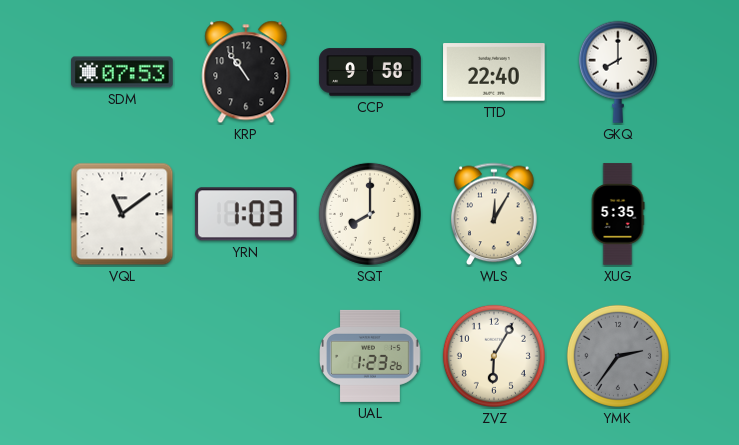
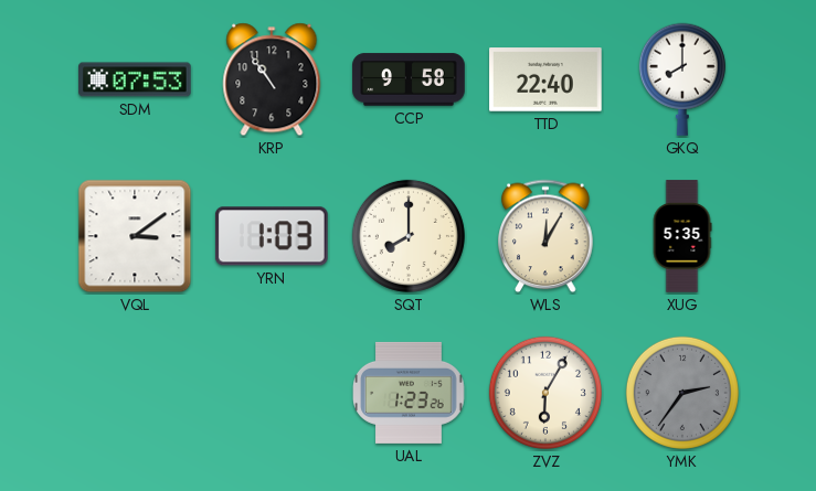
VQL: 11:09 -> 3:09 (135, 236)
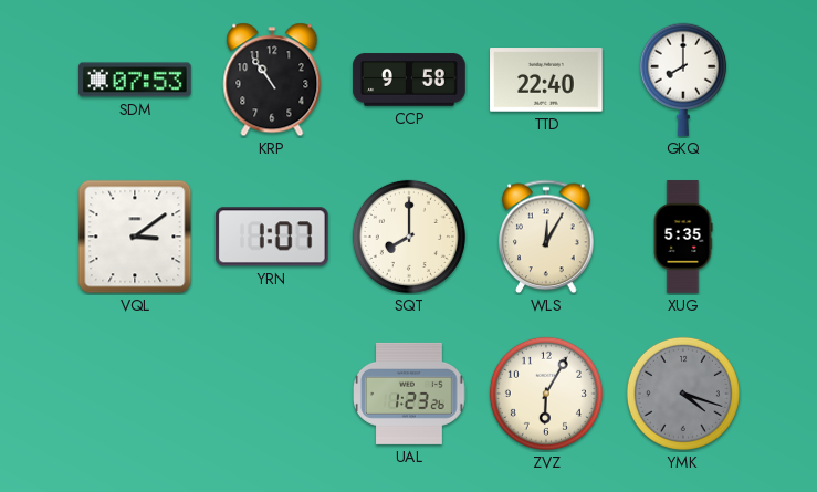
YRN: 1:03 -> 1:07 (272, 237)
YMK: 2:36 -> 4:18 (683, 394)
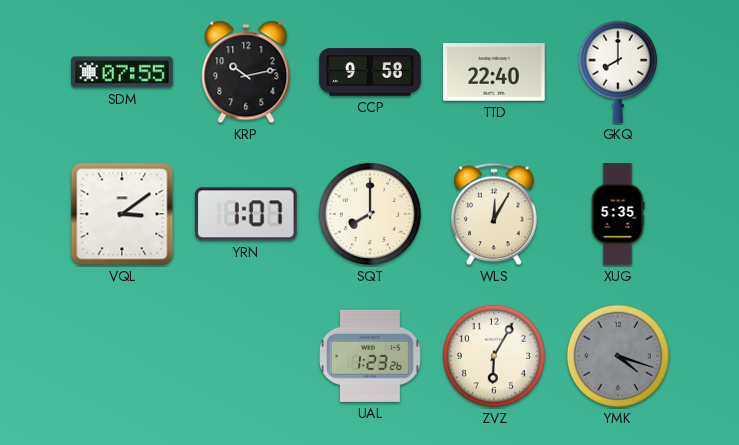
SDM: 07:53 -> 07:55 (122, 72)
KRP: 10:54 -> 10:13 (246, 72)
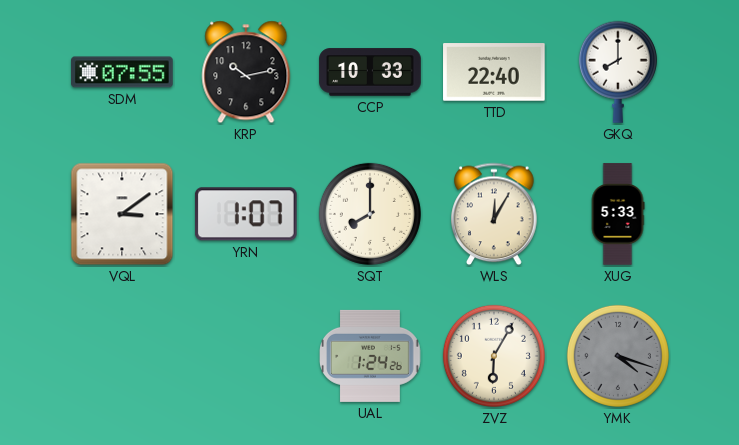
CCP: 9:58 -> 10:33 (370, 72)
XUG: 5:35 -> 5:33 (618, 214)
UAL: 1:23 -> 1:24 (371, 356)
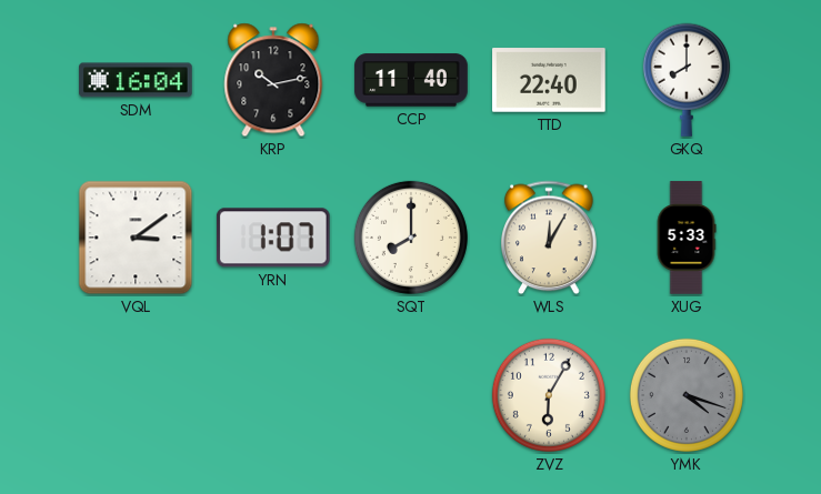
SDM: 07:55 -> 16:04 (136, 80)
CCP: 10:33 -> 11:40 (411, 80)
UAL: 1:24 -> none (371, 356)
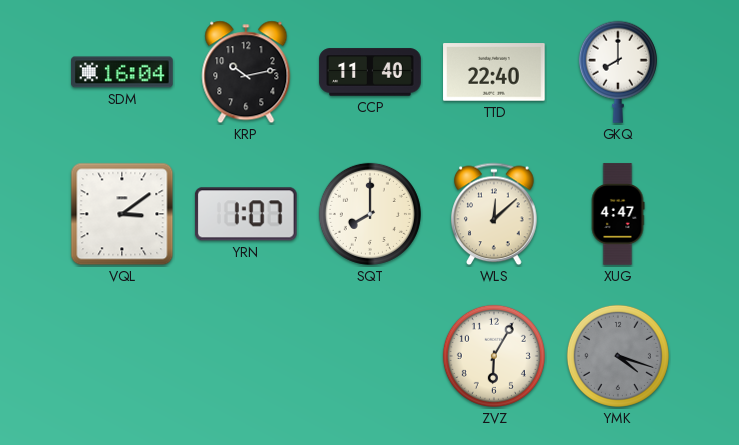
WLS: 12:05 -> 12:08 (494, 214)
XUG: 5:33 -> 4:47 (618, 214)
